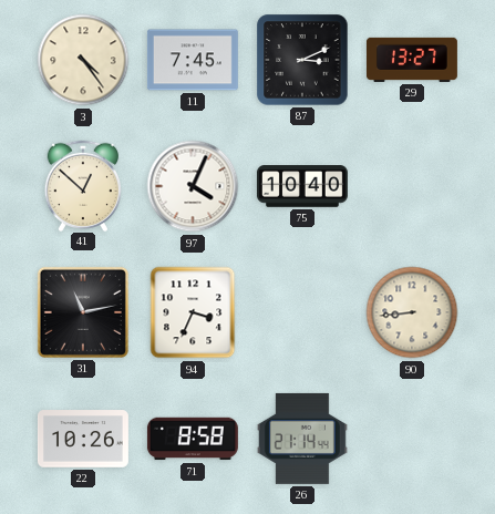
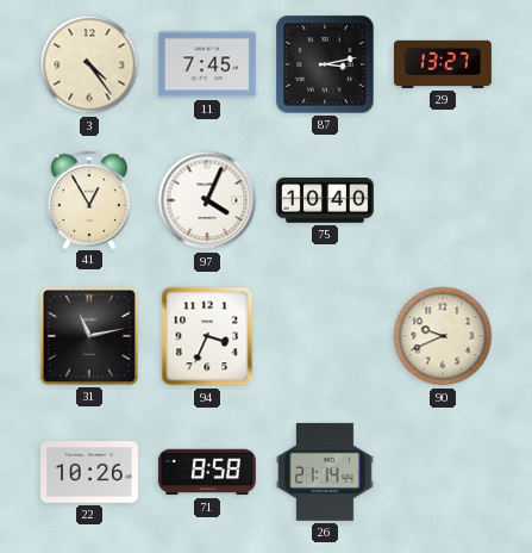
87: 3:11 -> 3:13 (325, 64)
41: 12:52 -> 12:55 (88, 199)
90: 8:44 -> 9:41 (443, 336)
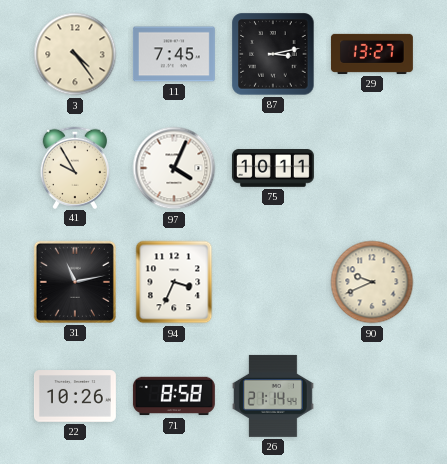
41: 12:55 -> 9:55 (74, 167)
75: 10:40 -> 10:11 (273, 168)
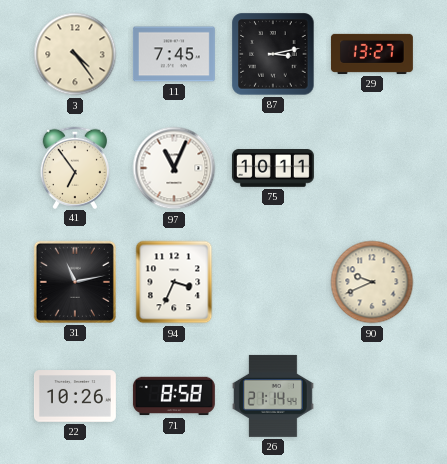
41: 9:55 -> 6:54 (74, 167)
97: 4:04 -> 11:04 (174, 168)
